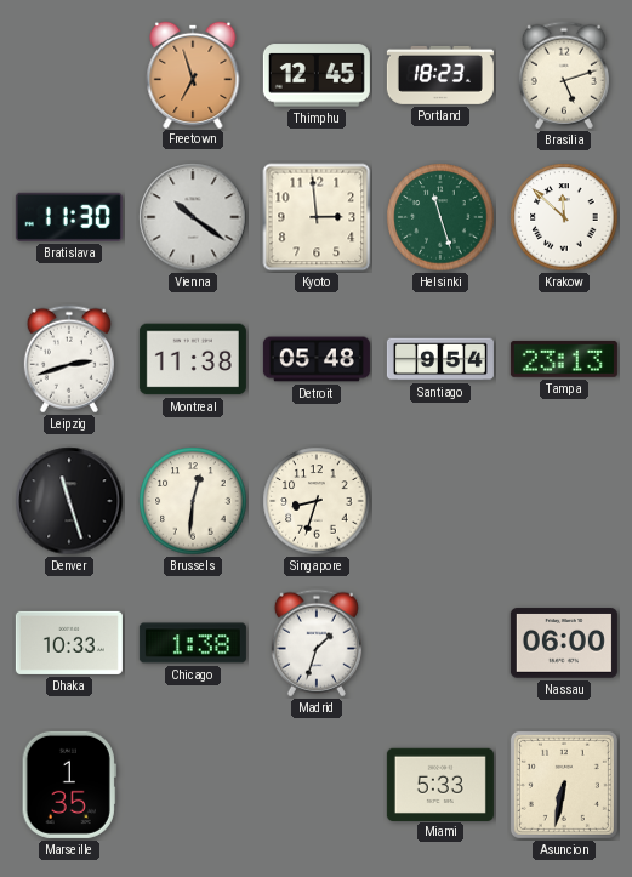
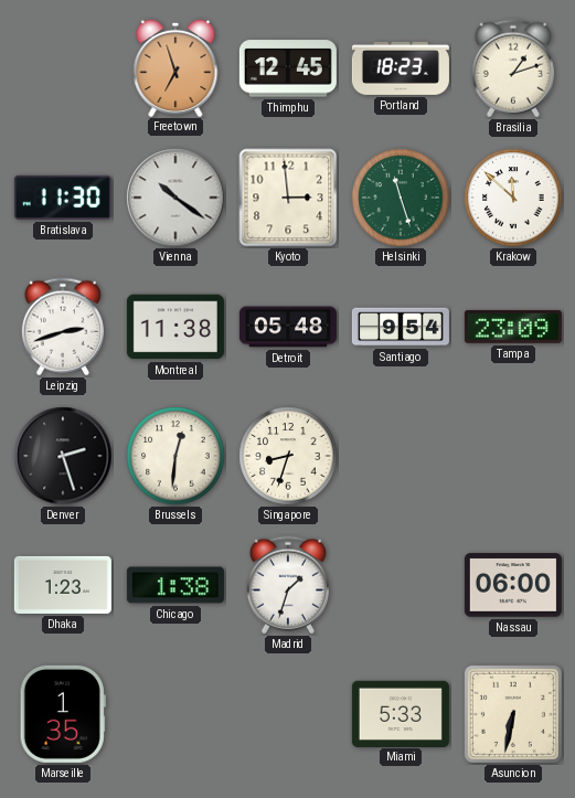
Brasilia: 5:12 -> 1:12 (513, 68)
Tampa: 23:13 -> 23:09 (513, 327)
Denver: 11:27 -> 2:27 (63, 456)
Dhaka: 10:33 -> 1:23 (63, 585)
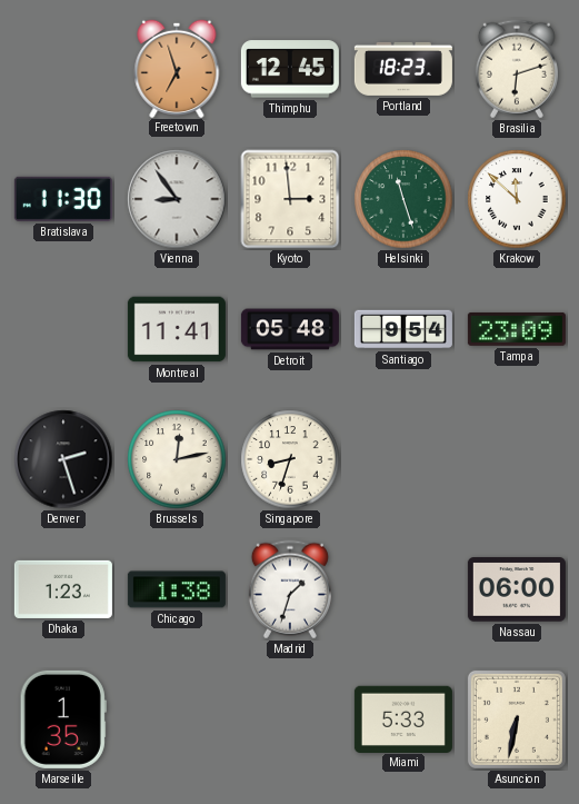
Brasilia: 1:12 -> 6:12 (517, 69)
Vienna: 10:21 -> 8:54 (177, 199)
Leipzig: 2:42 -> none (63, 327)
Montreal: 11:38 -> 11:41 (177, 329)
Brussels: 12:31 -> 12:13 (177, 459)
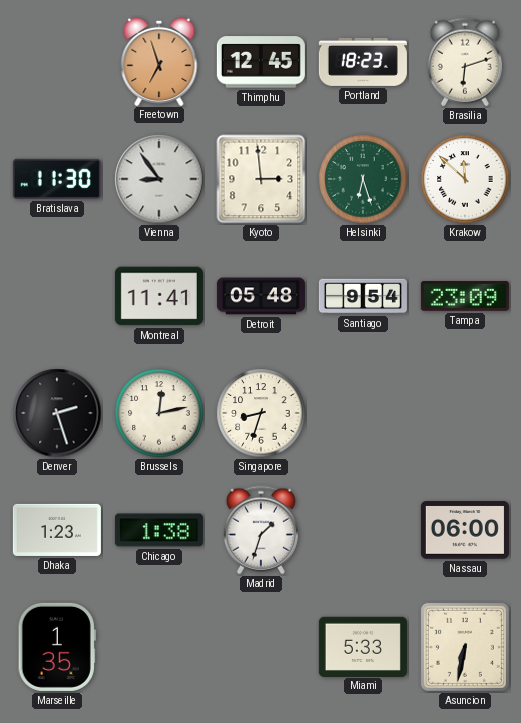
Helsinki: 11:27 -> 6:27 (363, 179)
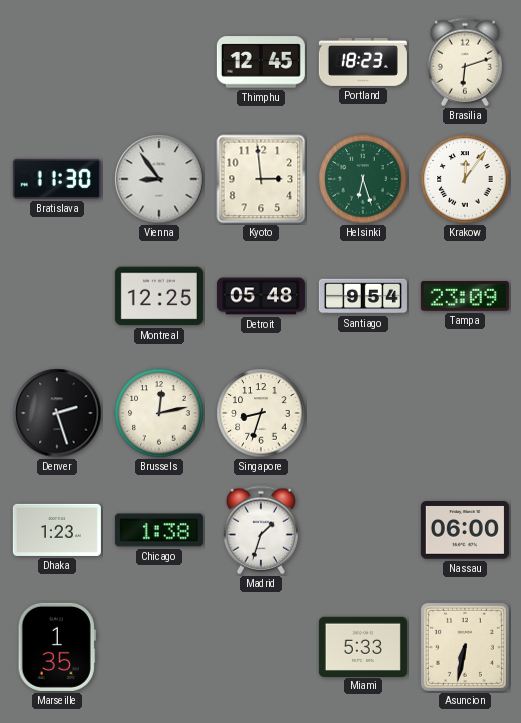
Freetown: 6:57 -> none (159, 61)
Krakow: 11:52 -> 12:06 (465, 179)
Montreal: 11:41 -> 12:25 (159, 296)
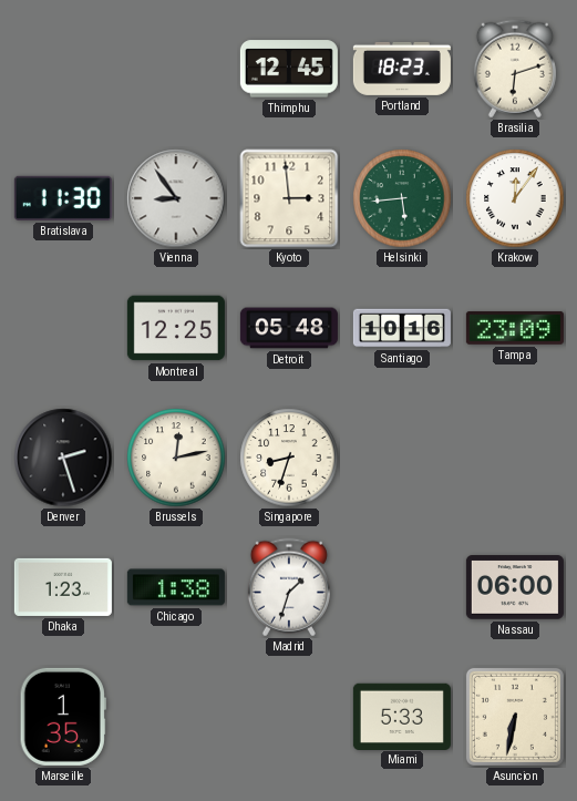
Helsinki: 6:27 -> 5:44 (402, 198)
Santiago: 9:54 -> 10:16 (402, 328)
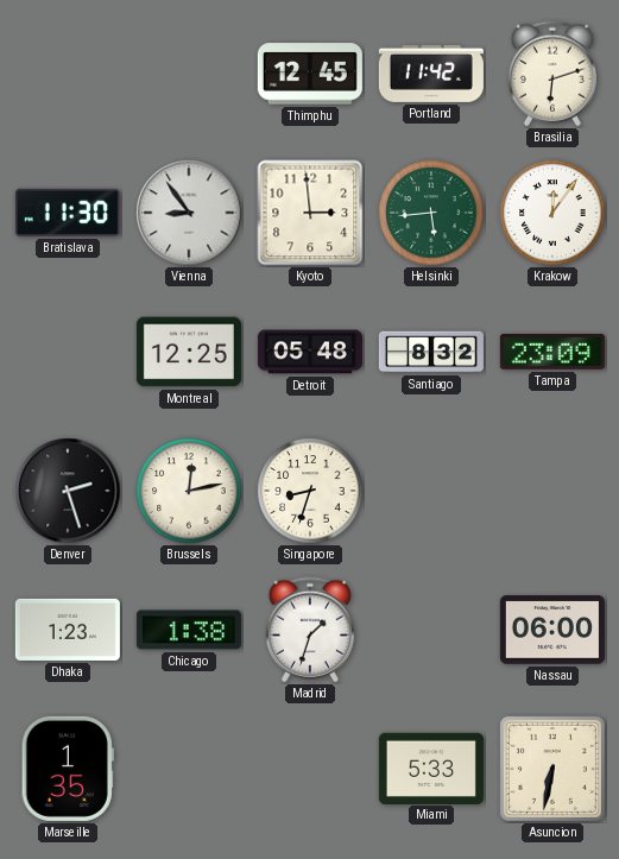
Portland: 18:23 -> 11:42 (431, 74)
Santiago: 10:16 -> 8:32 (431, 352)
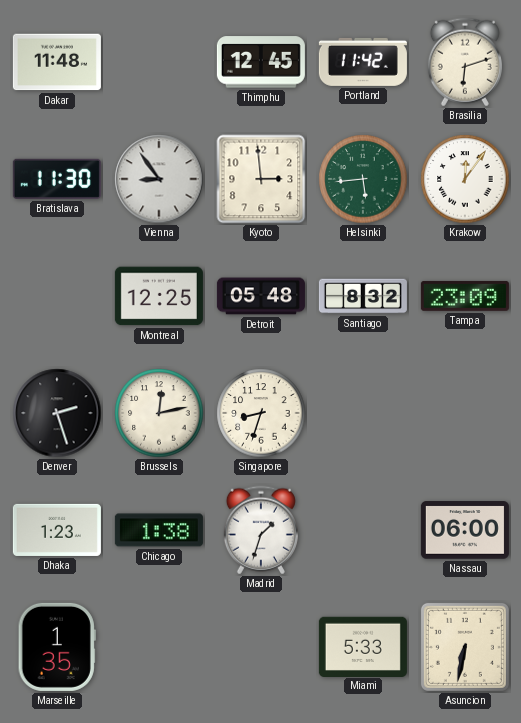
Dakar: none -> 11:48 (57, 62)
